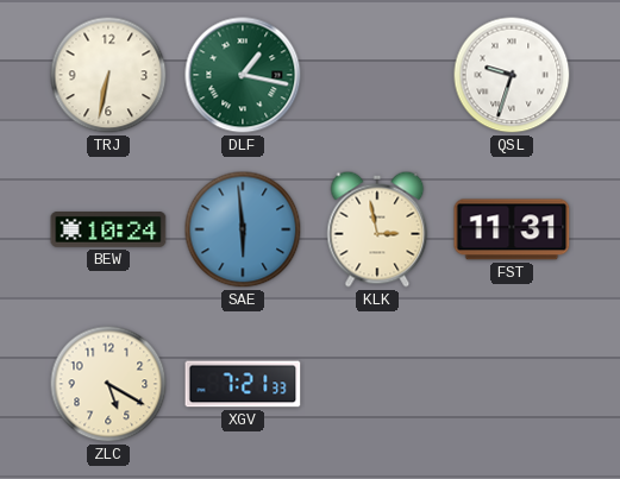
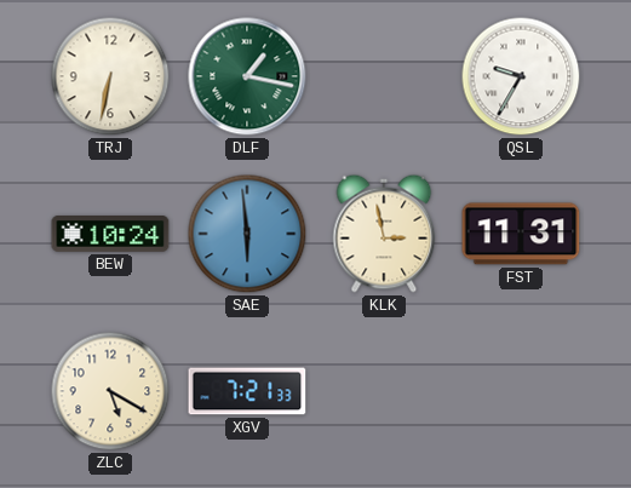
QSL: 9:33 -> 9:35 (521, 76)
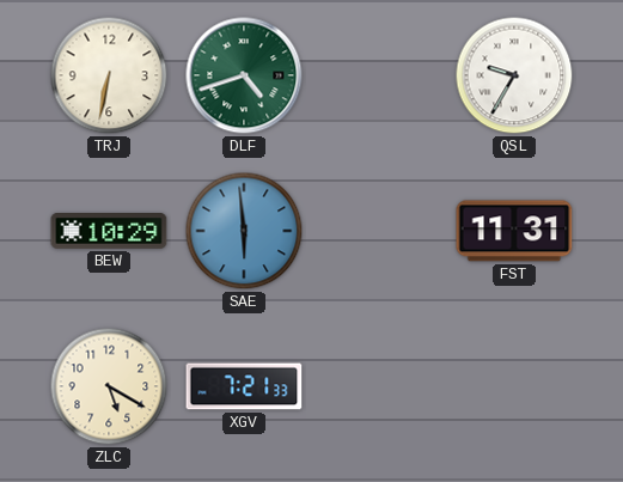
DLF: 1:17 -> 4:42 (244, 75)
BEW: 10:24 -> 10:29 (109, 232)
KLK: 2:58 -> none (384, 234)
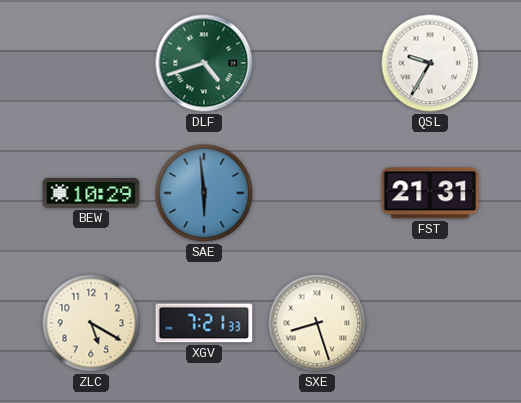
TRJ: 6:32 -> none (109, 75)
FST: 11:31 -> 21:31 (430, 193)
SXE: none -> 8:27 (317, 323)
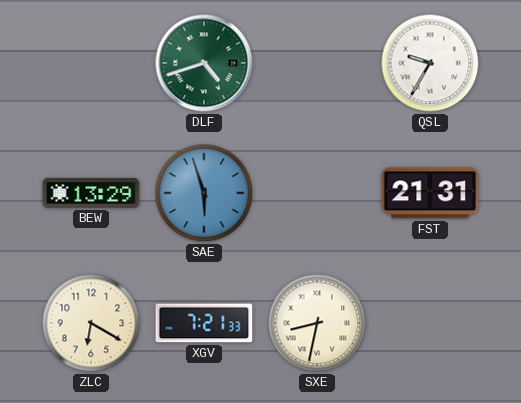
BEW: 10:29 -> 13:29 (91, 194)
SAE: 5:59 -> 5:57 (204, 193)
ZLC: 5:20 -> 6:20 (91, 323)
SXE: 8:27 -> 8:32 (317, 323)
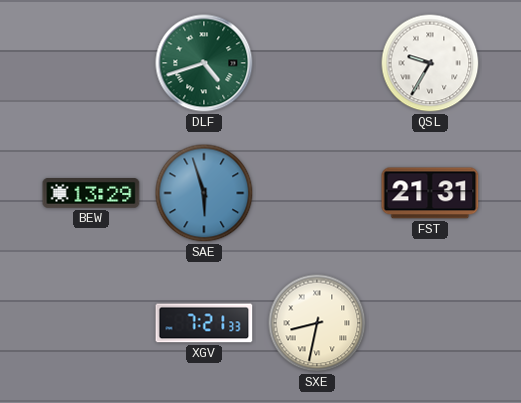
ZLC: 6:20 -> none (91, 323)
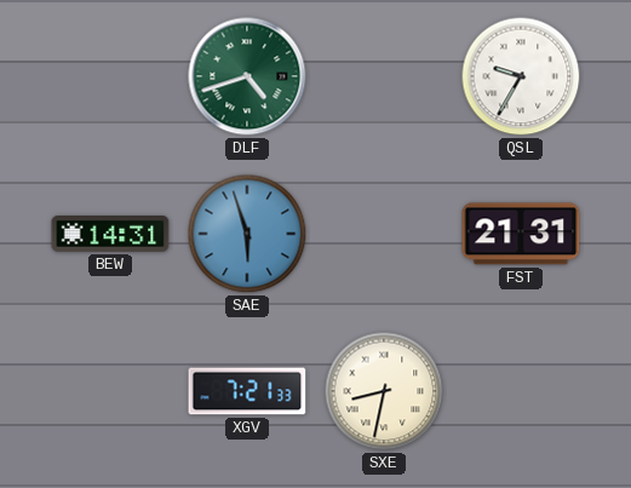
BEW: 13:29 -> 14:31 (110, 235)
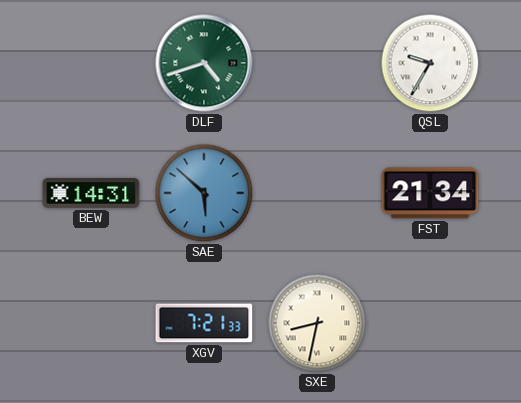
SAE: 5:57 -> 5:52 (204, 193)
FST: 21:31 -> 21:34 (430, 193)
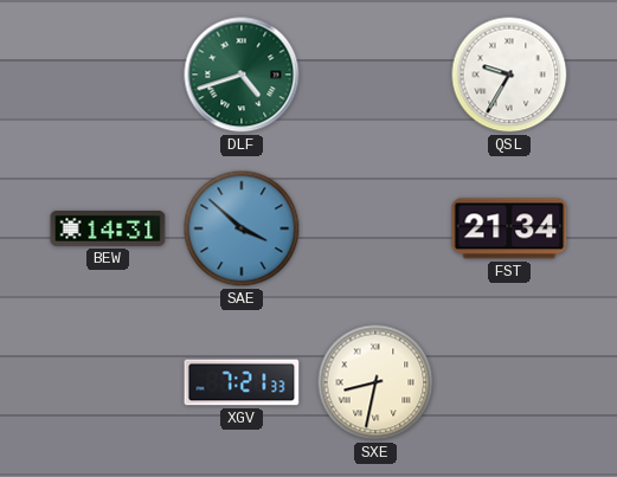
SAE: 5:52 -> 3:52 (242, 228)
